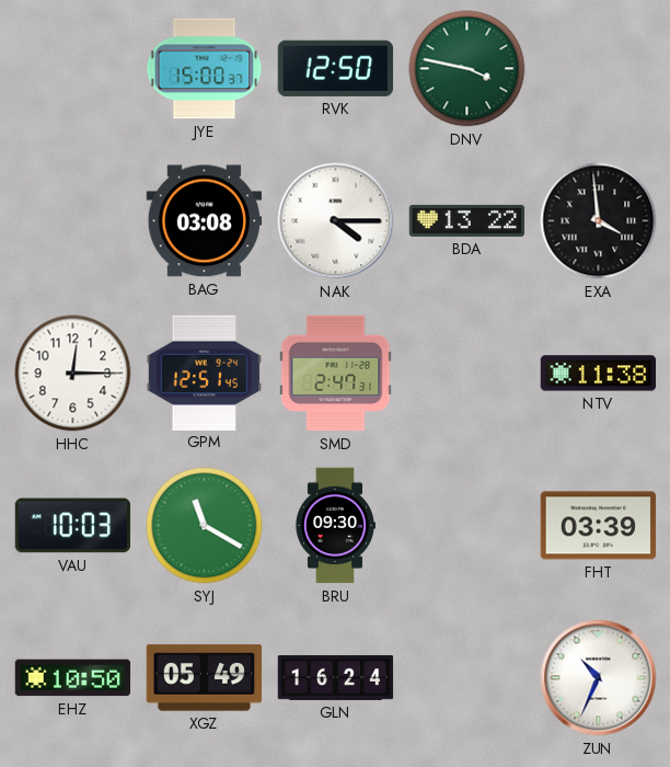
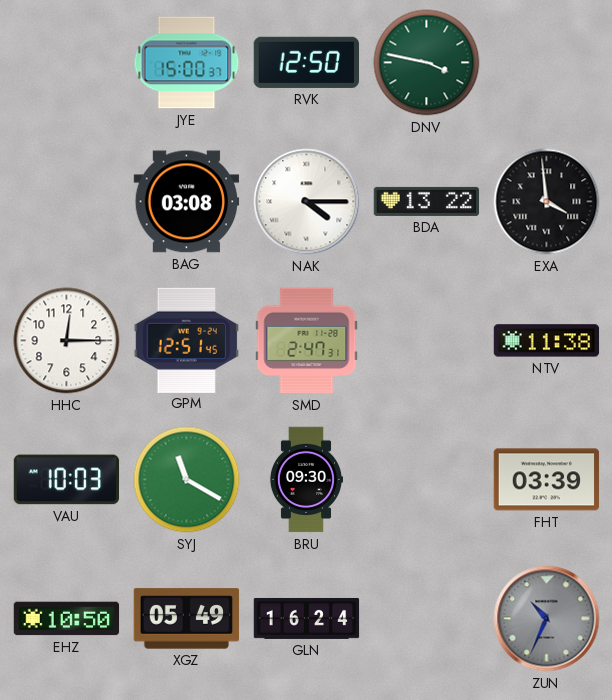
ZUN dial: white -> grey (547, 619)
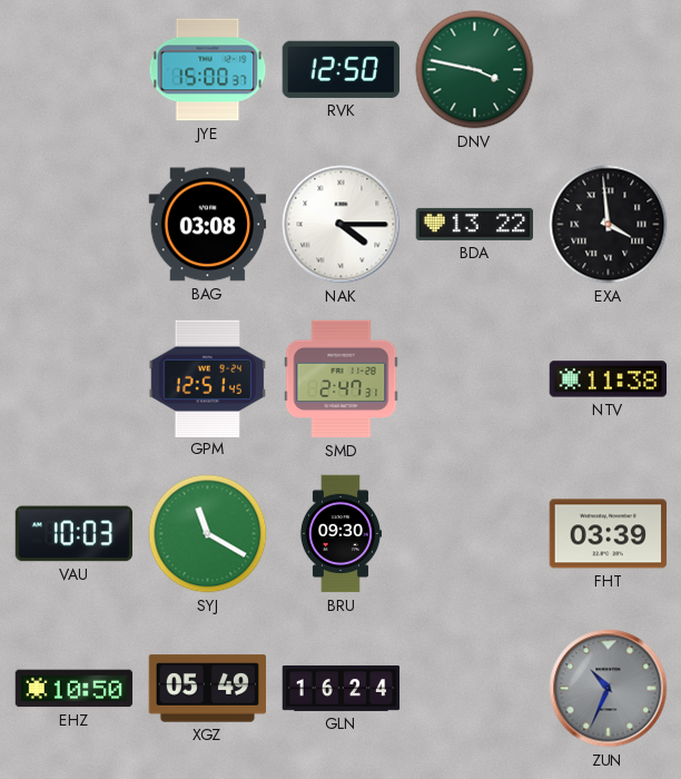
HHC: 12:15 -> none (67, 341)
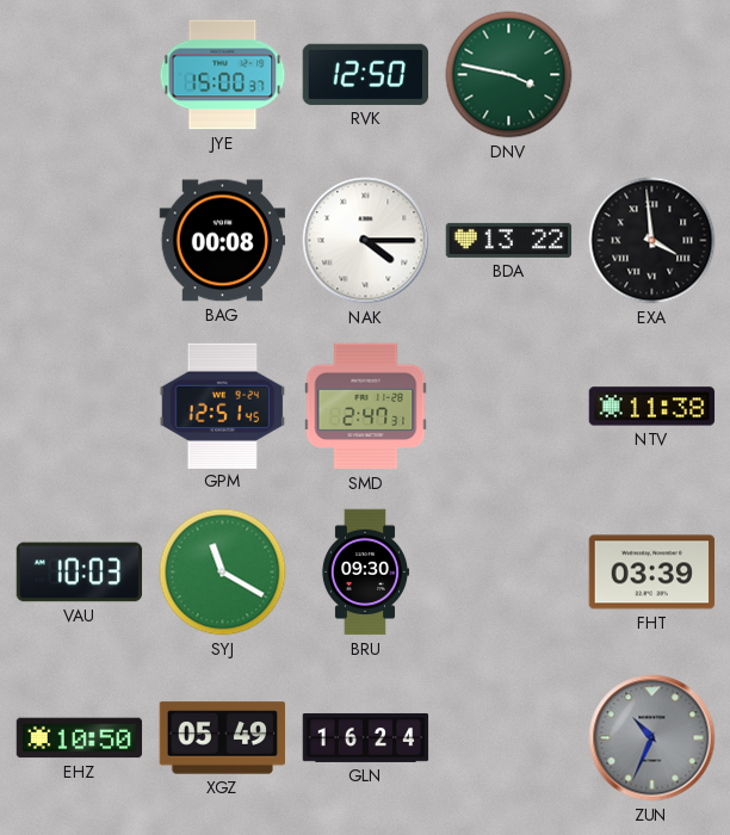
BAG: 03:08 -> 00:08 (223, 241)
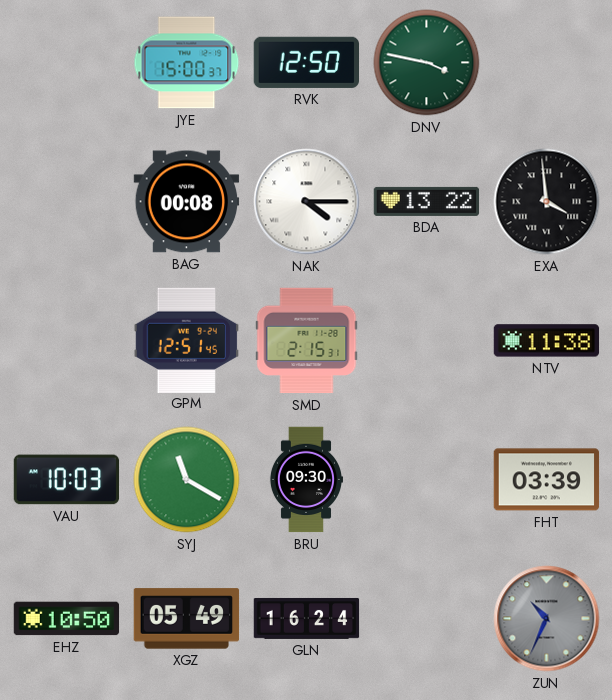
SMD: 2:47 -> 2:15 (307, 341)
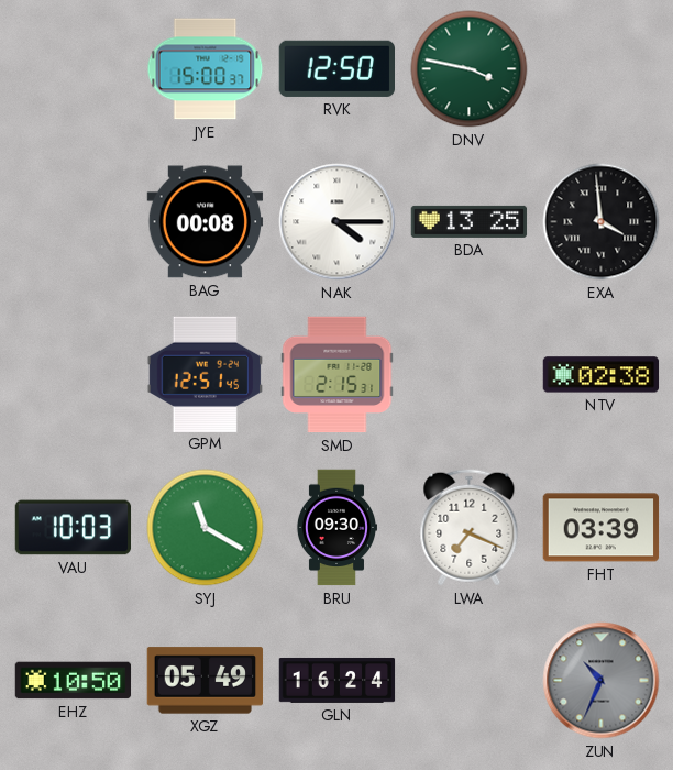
BDA: 13:22 -> 13:25 (470, 221)
NTV: 11:38 -> 02:38 (602, 375)
LWA: none -> 7:19 (470, 528)
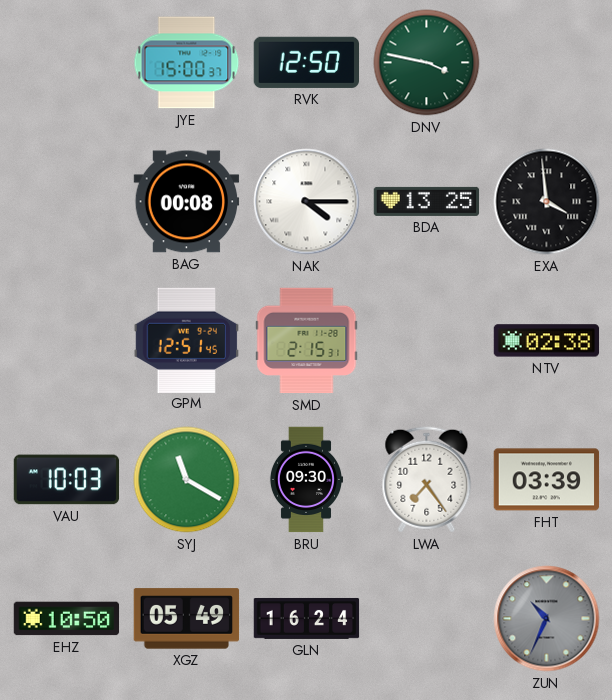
LWA: 7:19 -> 7:24 (427, 480)
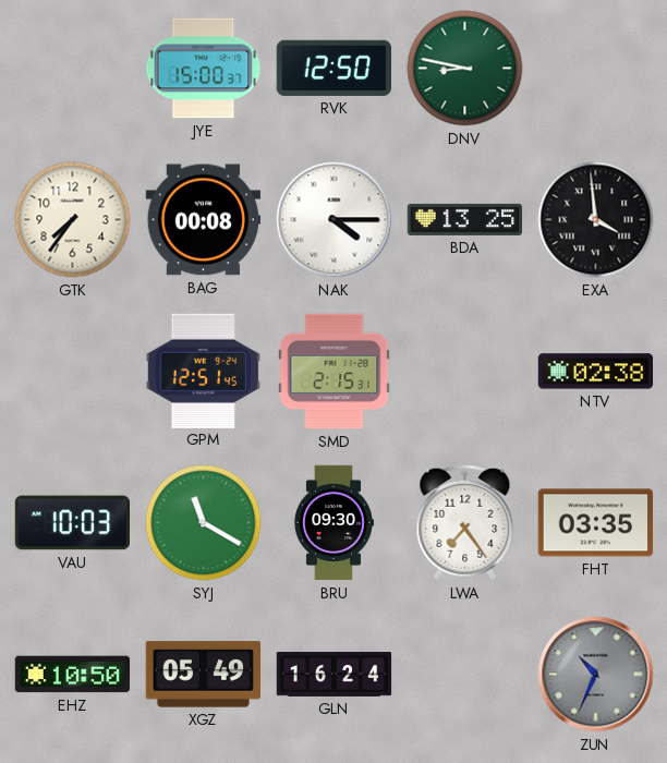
DNV: 3:47 -> 8:47 (465, 69)
GTK: none -> 7:36 (73, 220)
FHT: 03:39 -> 03:35 (596, 523)
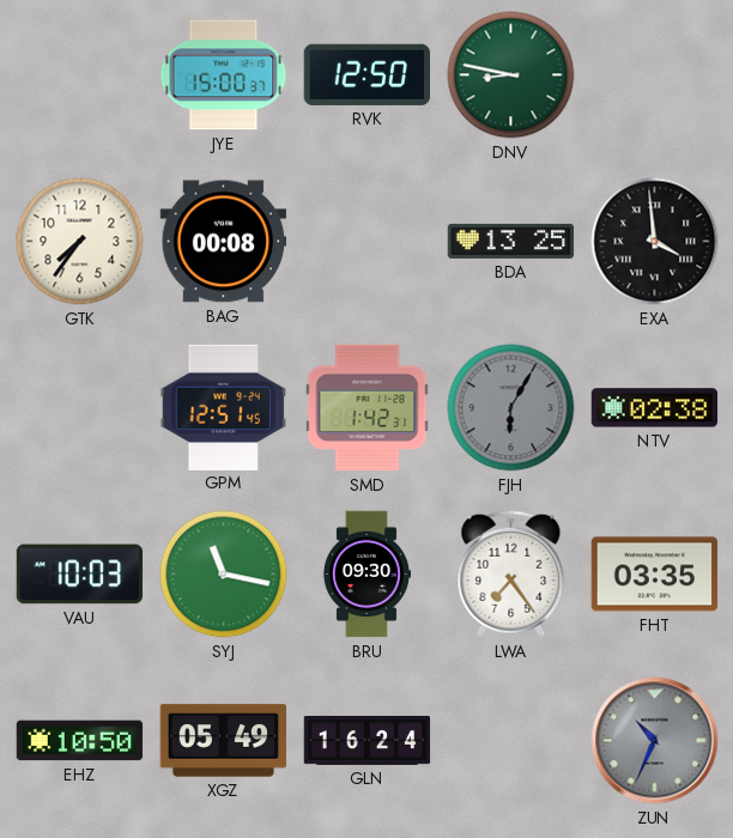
NAK: 4:15 -> none (335, 220)
SMD: 2:15 -> 1:42 (368, 408)
FJH: none -> 6:05 (511, 408)
SYJ: 11:20 -> 11:17 (224, 575)
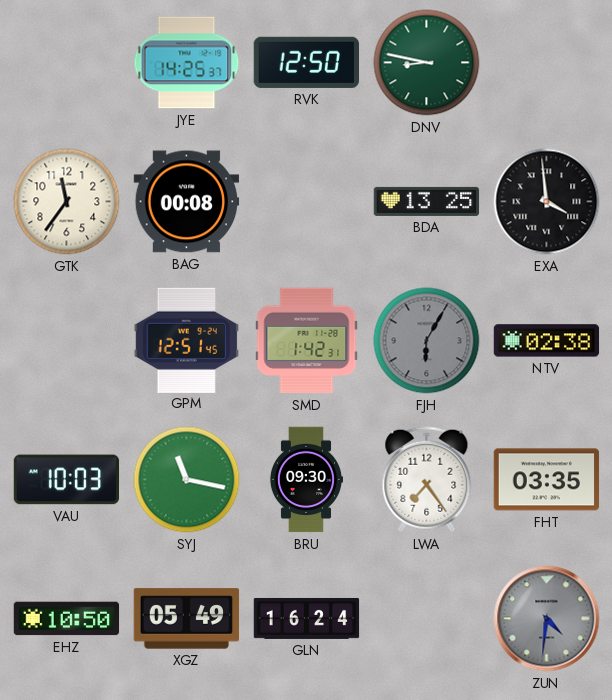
JYE: 15:00 -> 14:25 (187, 63)
GTK: 7:36 -> 11:36 (67, 202)
ZUN: 10:34 -> 4:31 (547, 619)
